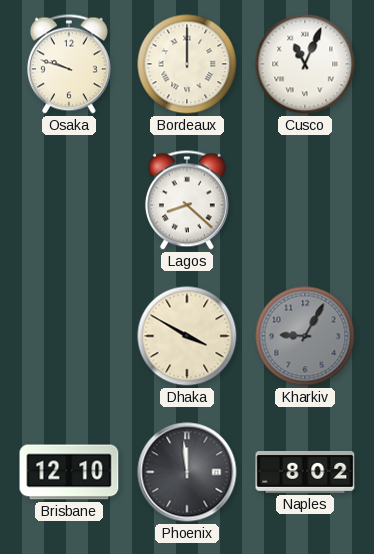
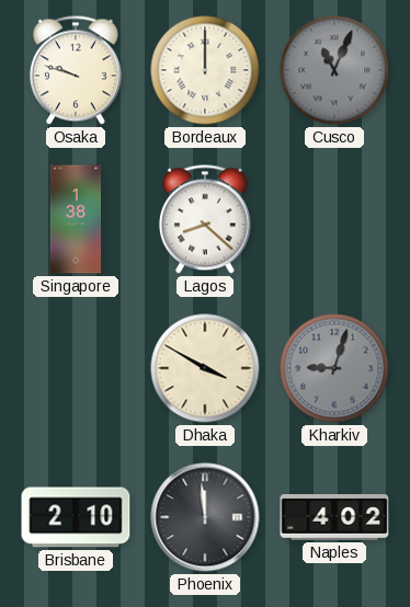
Cusco dial: white -> grey (334, 70)
Singapore: none -> 1:38 (76, 219)
Kharkiv: 9:05 -> 9:03 (334, 368)
Brisbane: 12:10 -> 2:10 (76, 517)
Naples: 8:02 -> 4:02 (334, 517)
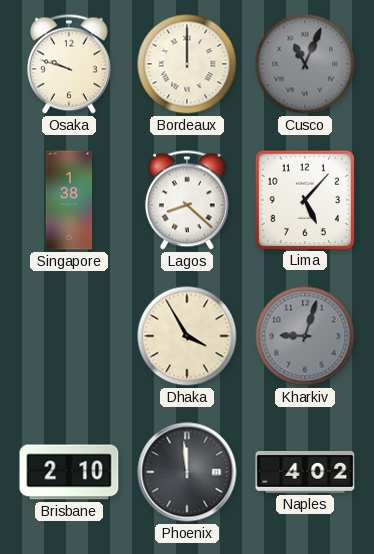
Lima: none -> 5:07 (304, 199)
Dhaka: 3:50 -> 3:55 (187, 336)
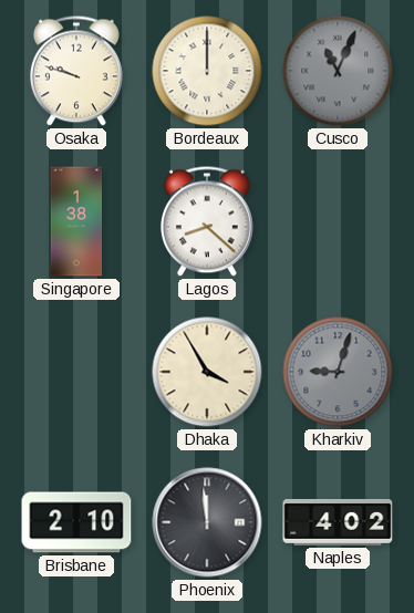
Lima: 5:07 -> none (304, 199)
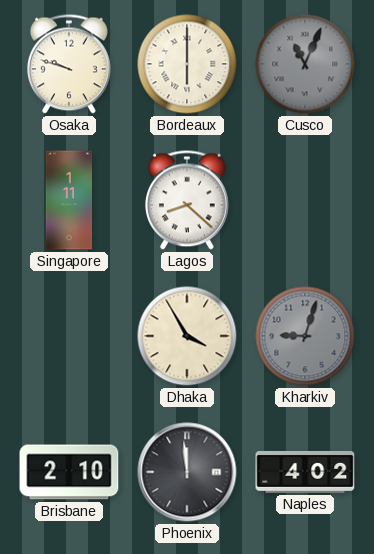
Bordeaux: 12:00 -> 6:00 (187, 64)
Singapore: 1:38 -> 1:11 (69, 200)
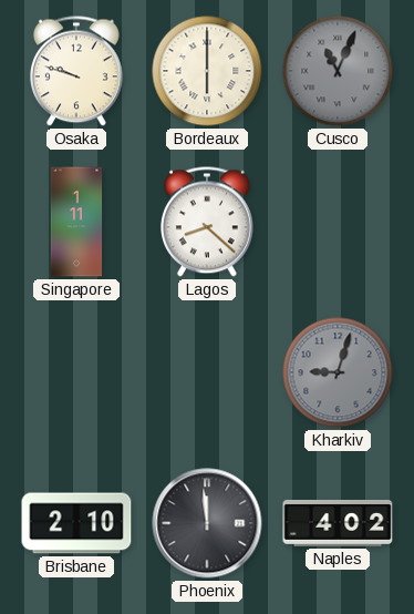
Dhaka: 3:55 -> none (187, 336)
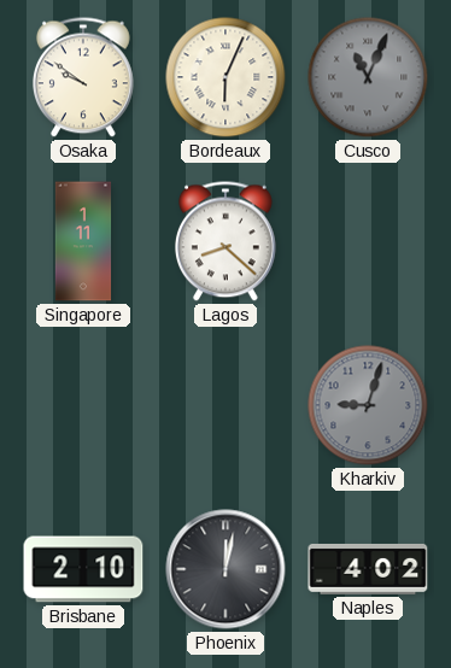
Osaka: 9:48 -> 9:51 (83, 77)
Bordeaux: 6:00 -> 6:04 (225, 77)
Phoenix: 11:59 -> 12:02 (225, 569)
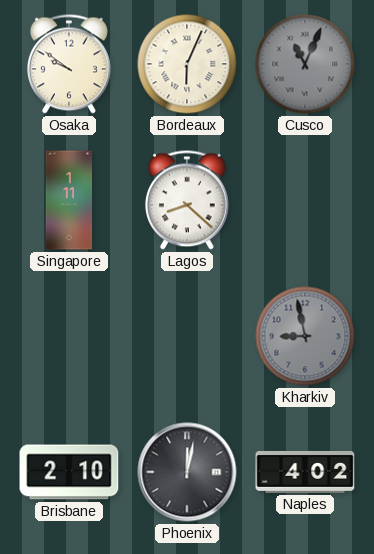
Kharkiv: 9:03 -> 8:58 (305, 336)
